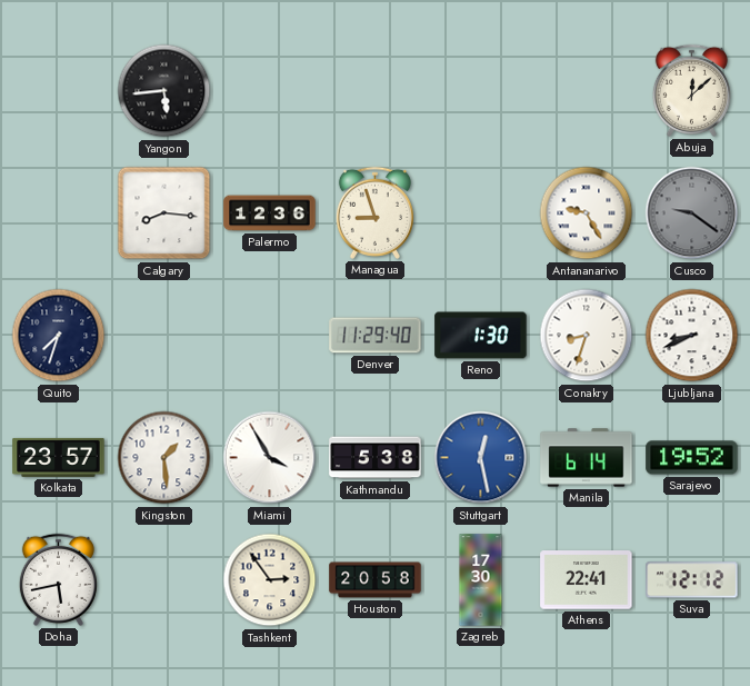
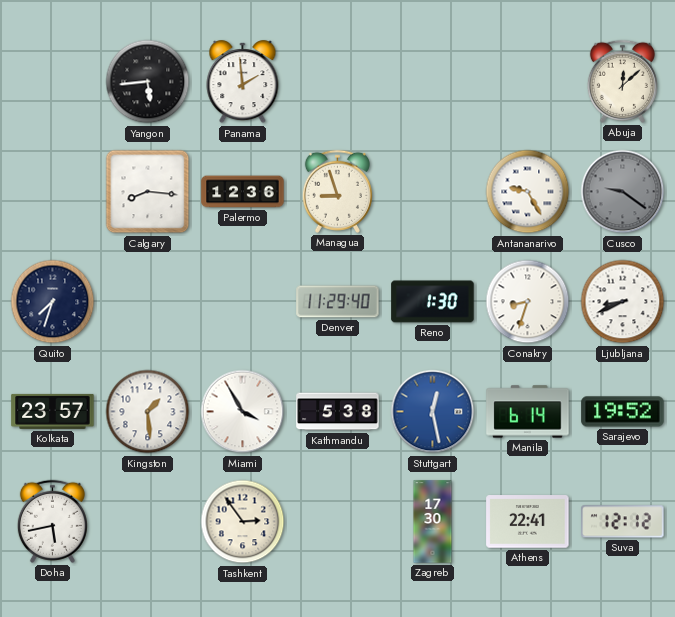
Panama: none -> 1:59 (243, 82)
Houston: 20:58 -> none (376, 580)
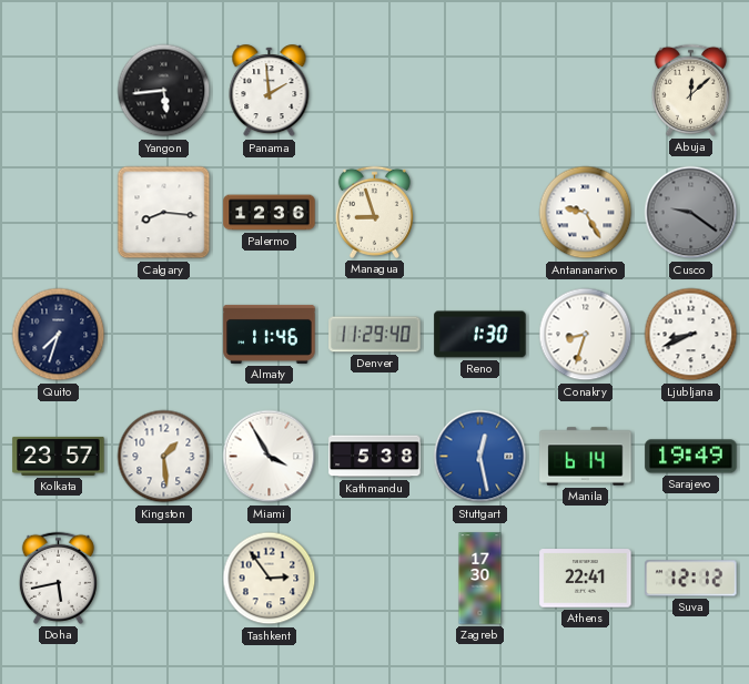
Almaty: none -> 11:46 (270, 334)
Sarajevo: 19:52 -> 19:49 (691, 457)
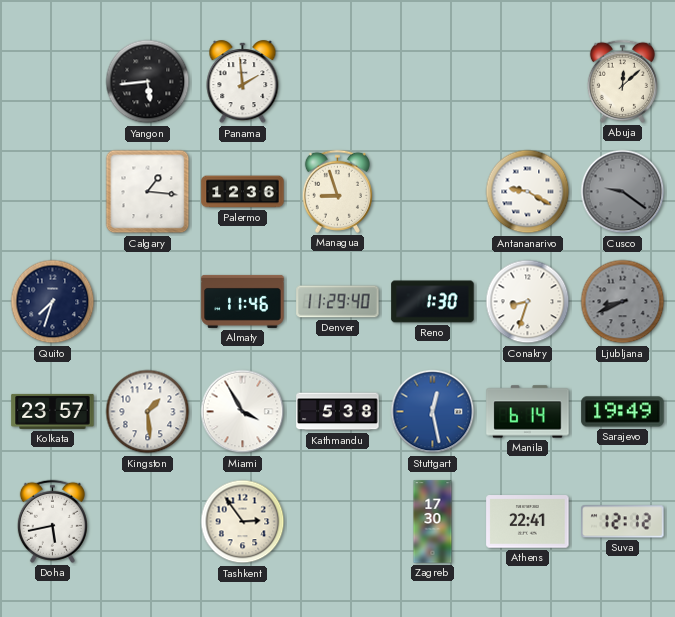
Calgary: 8:16 -> 1:16 (148, 192)
Antananarivo: 9:25 -> 9:20 (528, 192)
Ljubljana dial: white -> grey (623, 302)
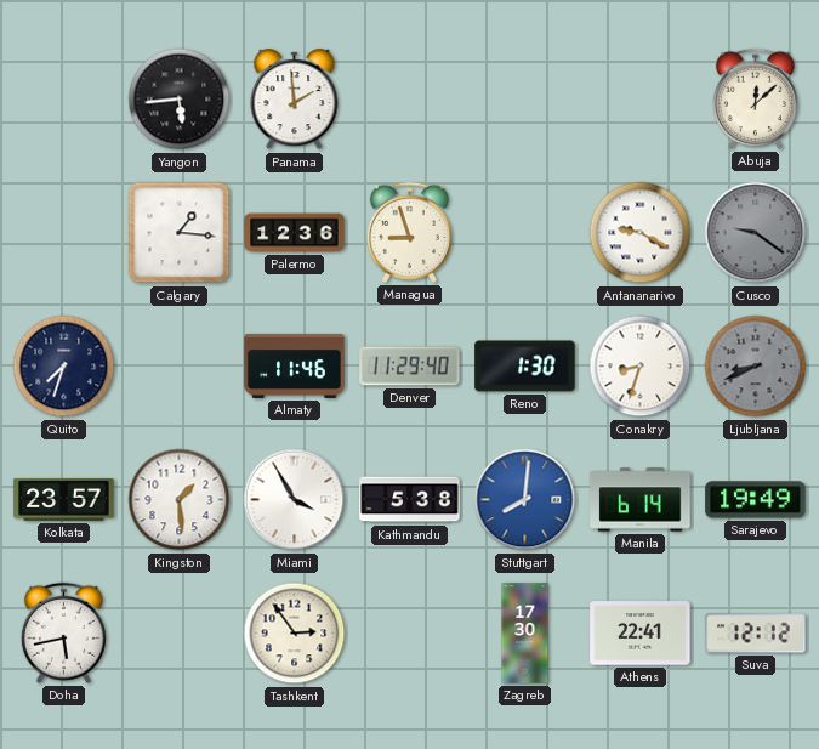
Stuttgart: 12:28 -> 8:01 (525, 500)
